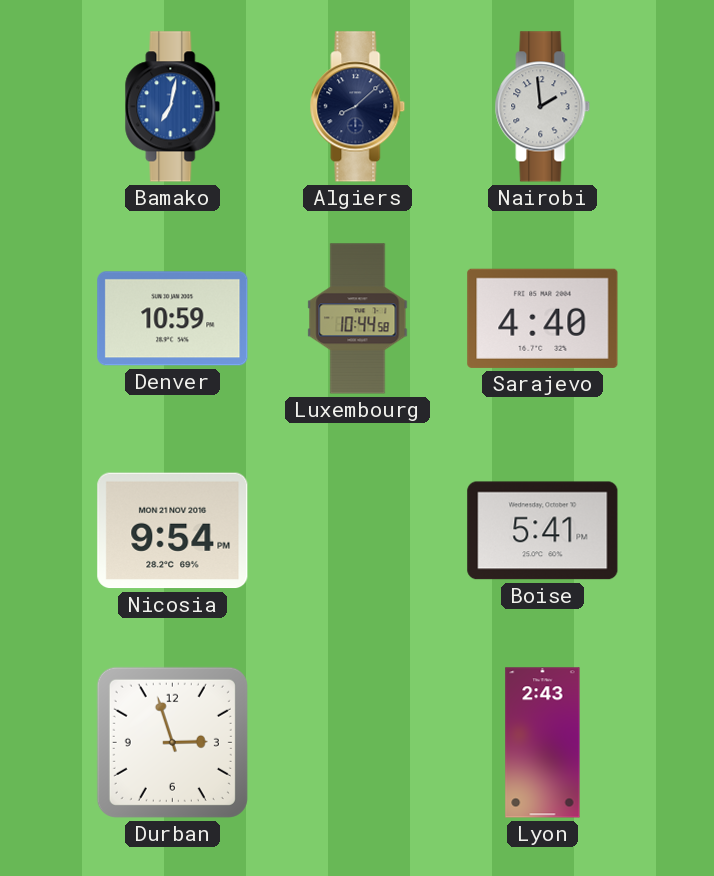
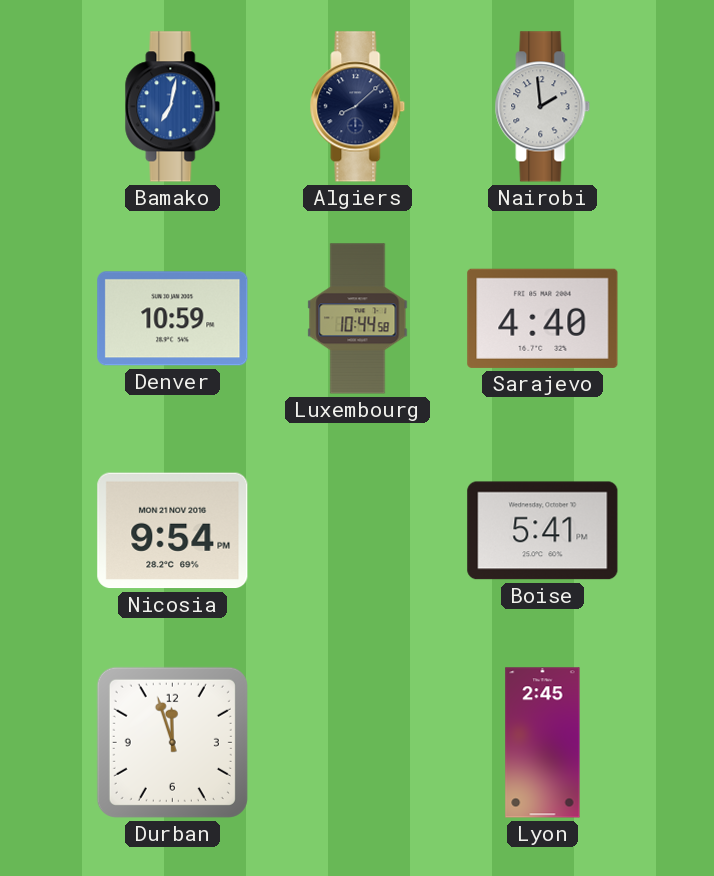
Durban: 2:57 -> 11:57 (172, 742)
Lyon: 2:43 -> 2:45 (543, 743)
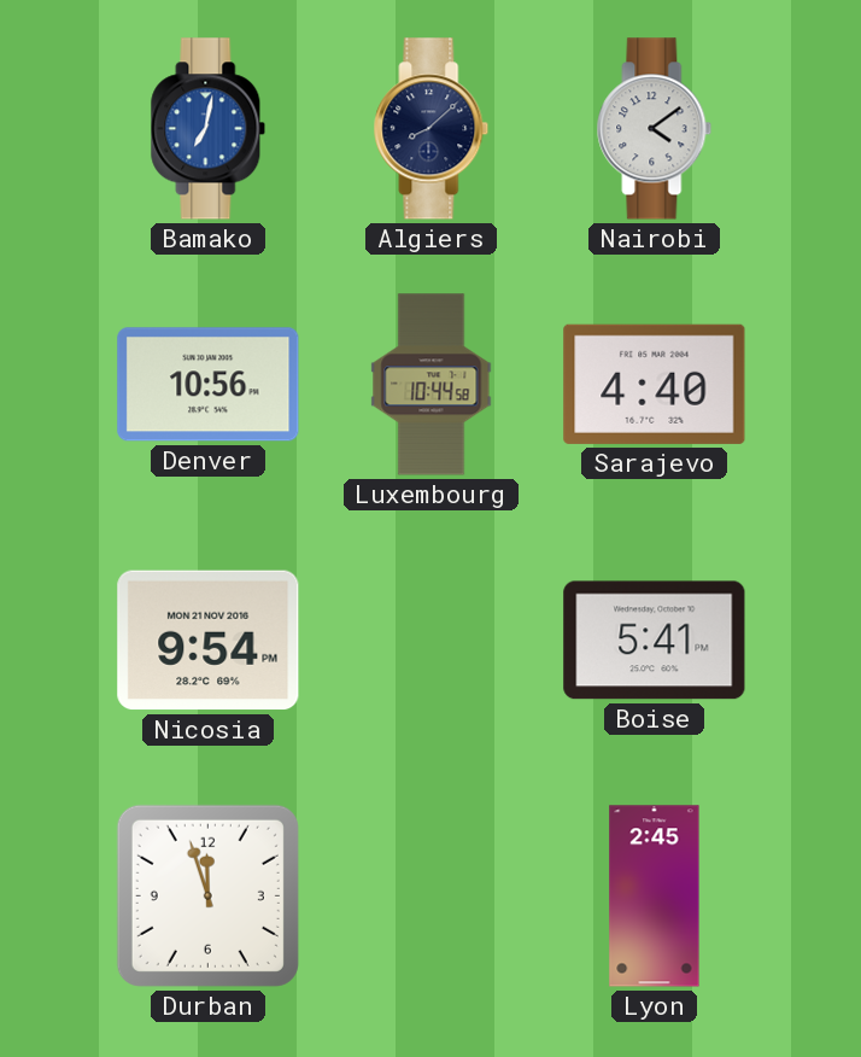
Nairobi: 1:59 -> 4:09 (655, 129)
Denver: 10:59 -> 10:56 (209, 385)
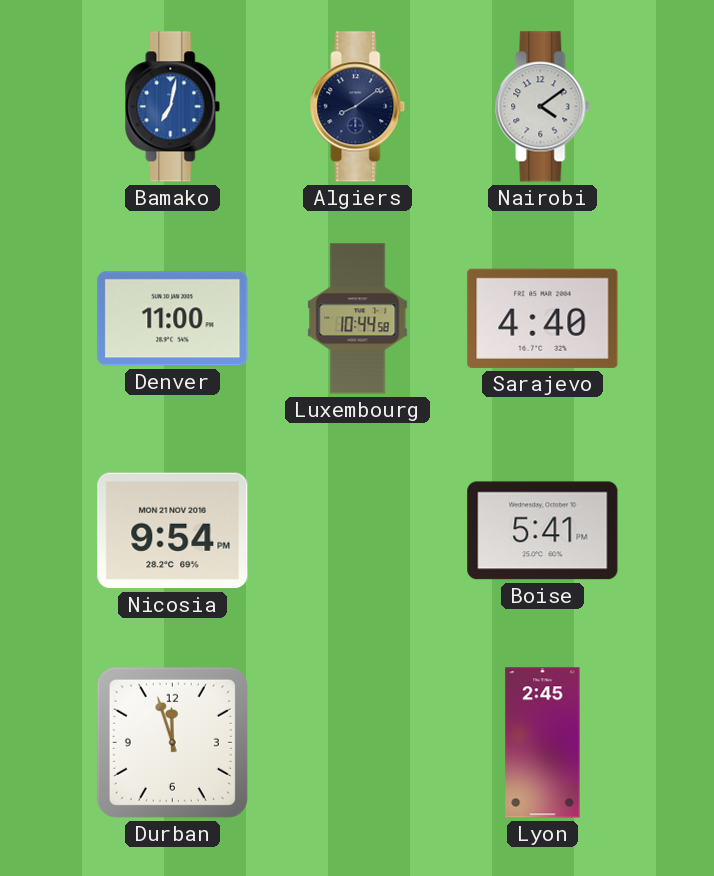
Algiers: 8:08 -> 8:09 (358, 107)
Denver: 10:56 -> 11:00 (173, 319)
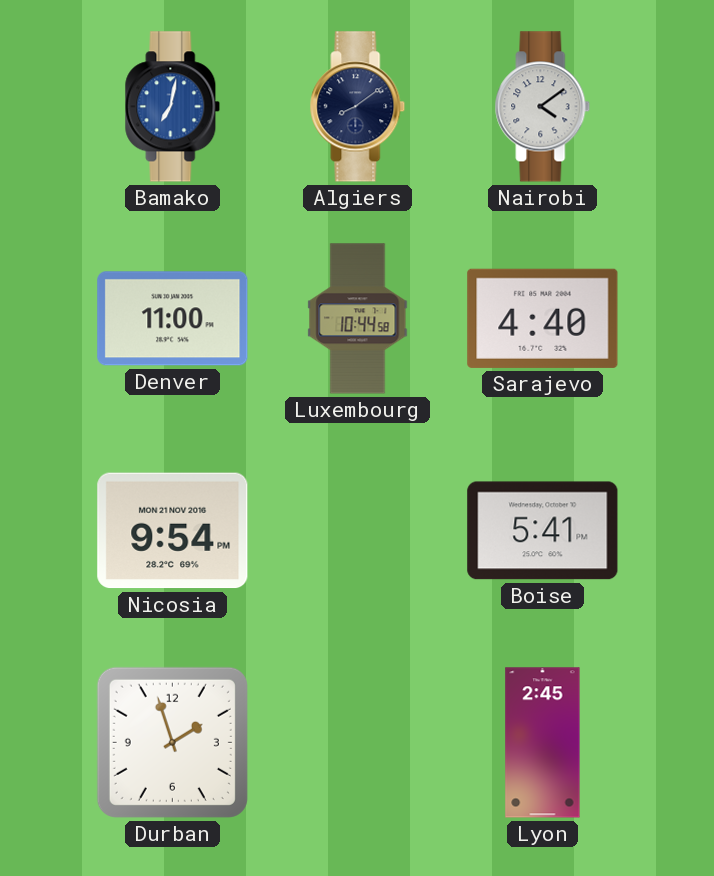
Durban: 11:57 -> 1:57 (172, 742)
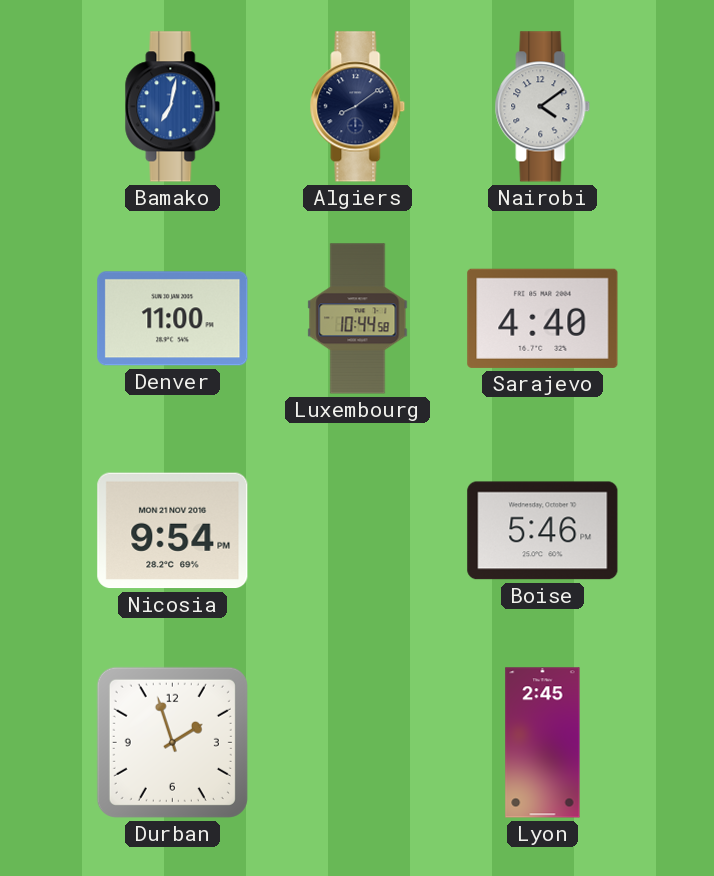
Boise: 5:41 -> 5:46 (543, 531)
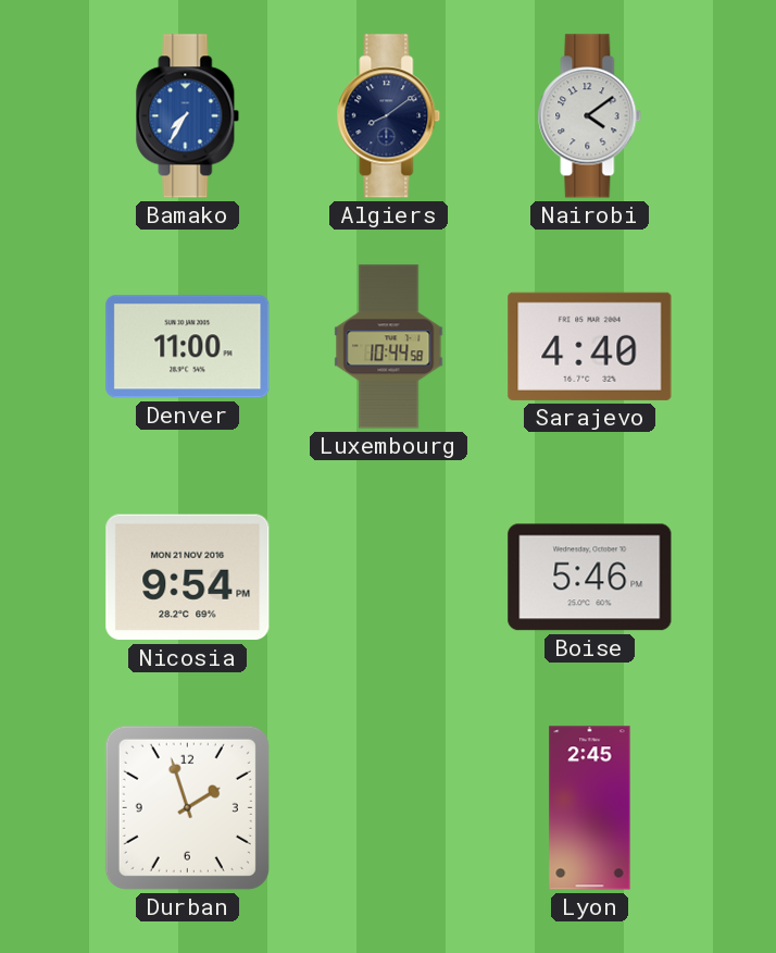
Bamako: 7:02 -> 7:35 (188, 116)
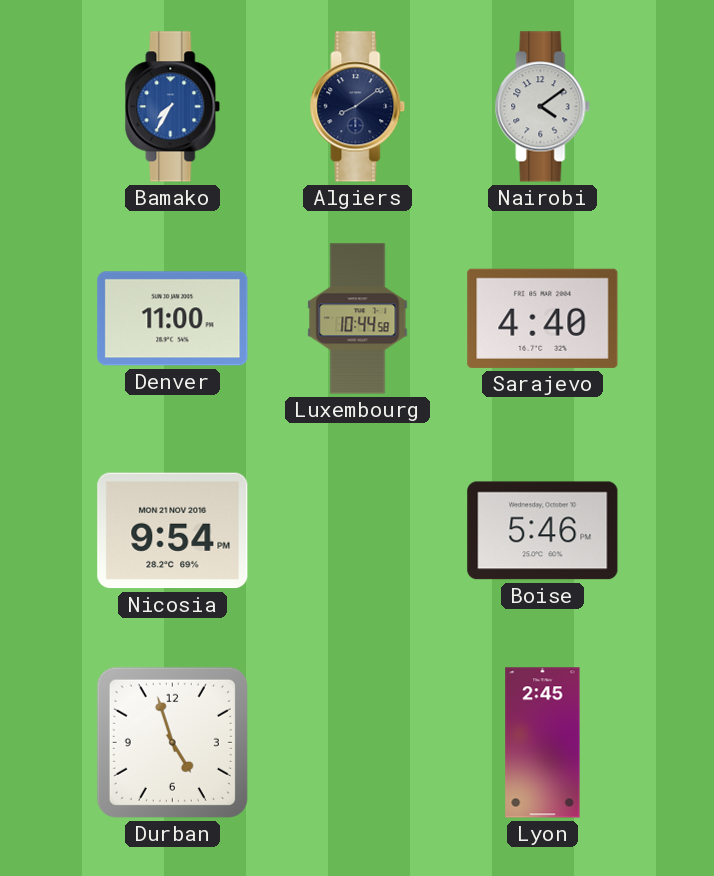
Durban: 1:57 -> 4:57 (172, 742)
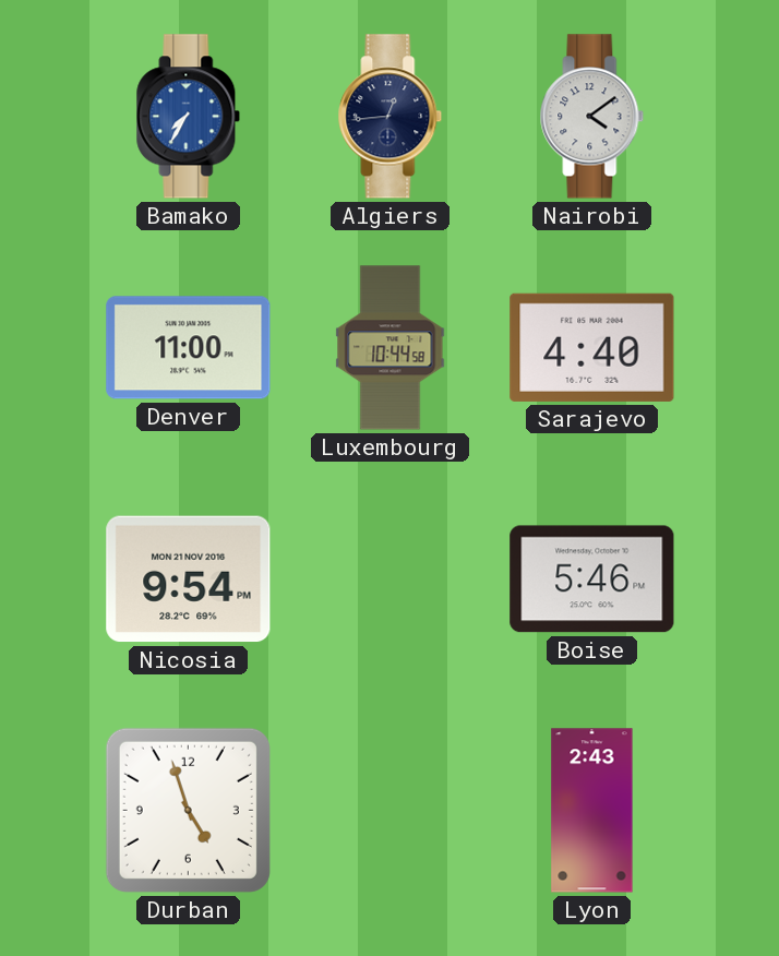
Algiers: 8:09 -> 12:44 (391, 117)
Lyon: 2:45 -> 2:43 (592, 811)
